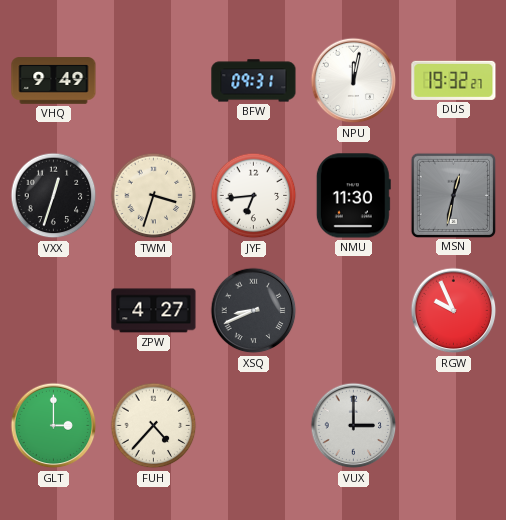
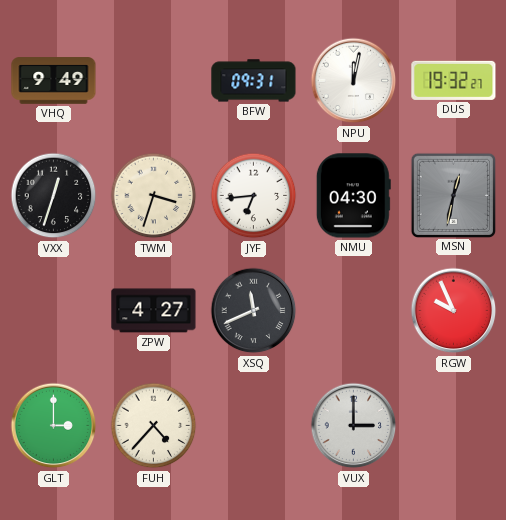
NMU: 11:30 -> 04:30 (353, 196)
XSQ: 8:41 -> 11:41 (254, 311)
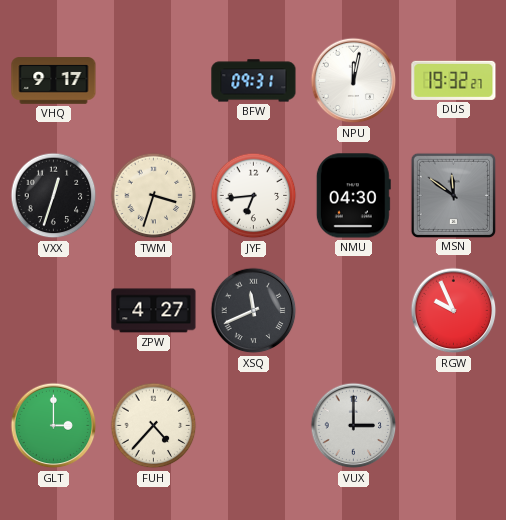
VHQ: 9:49 -> 9:17 (54, 81)
MSN: 12:32 -> 11:51 (453, 195)
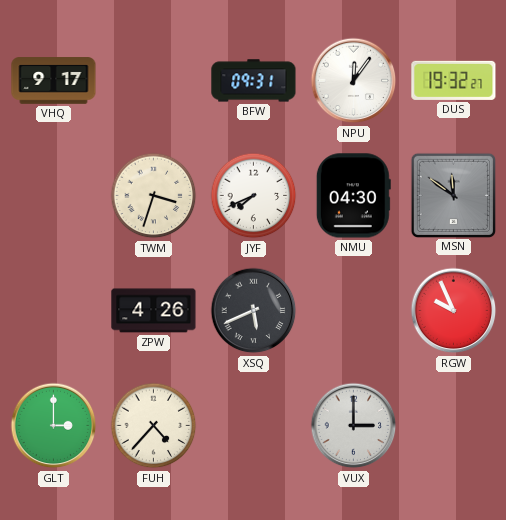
NPU: 12:02 -> 12:06 (354, 81)
VXX: 12:33 -> none (54, 196)
JYF: 6:44 -> 7:41 (254, 196)
ZPW: 4:27 -> 4:26 (154, 311)
XSQ: 11:41 -> 5:41 (254, 311)
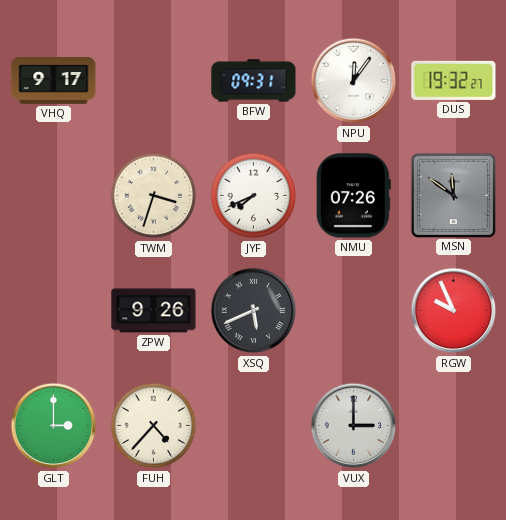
NMU: 04:30 -> 07:26 (353, 196)
ZPW: 4:26 -> 9:26 (154, 311)
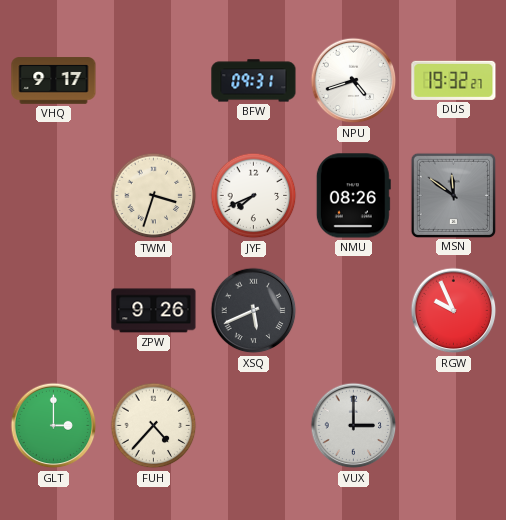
NPU: 12:06 -> 4:42 (354, 81)
NMU: 07:26 -> 08:26 (353, 196)
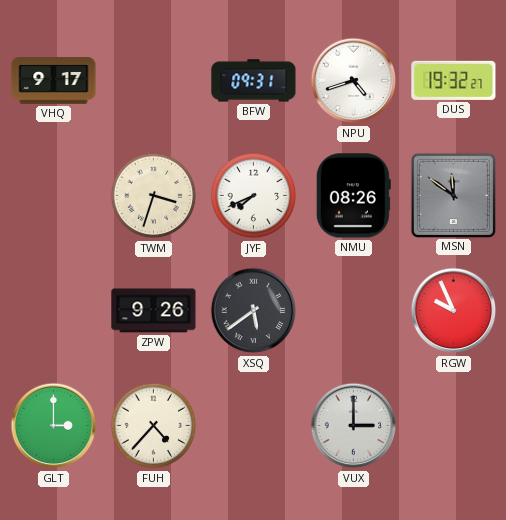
XSQ: 5:41 -> 5:39 (254, 311)
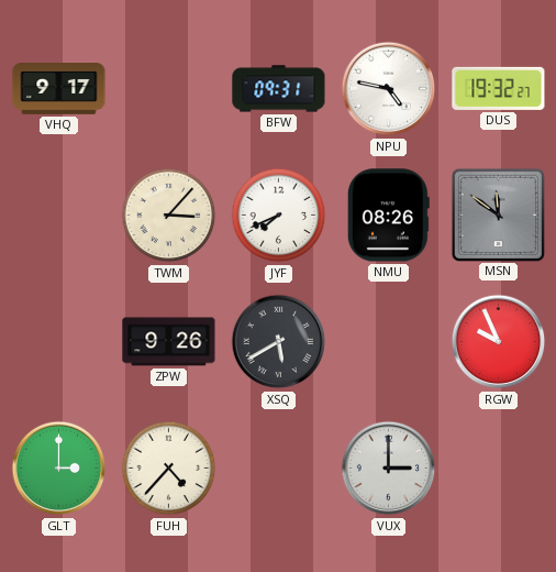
NPU: 4:42 -> 4:47 (389, 89)
TWM: 3:33 -> 3:07 (169, 216)
XSQ: 5:39 -> 5:40 (279, 342)
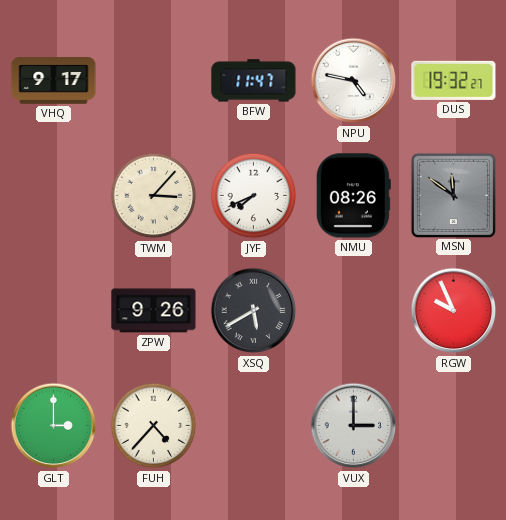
BFW: 09:31 -> 11:47 (254, 81)
